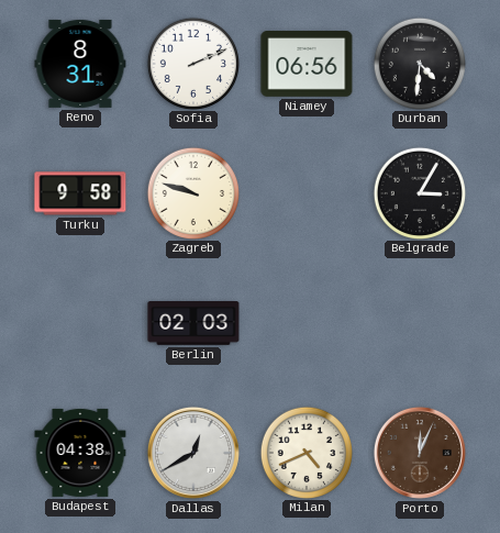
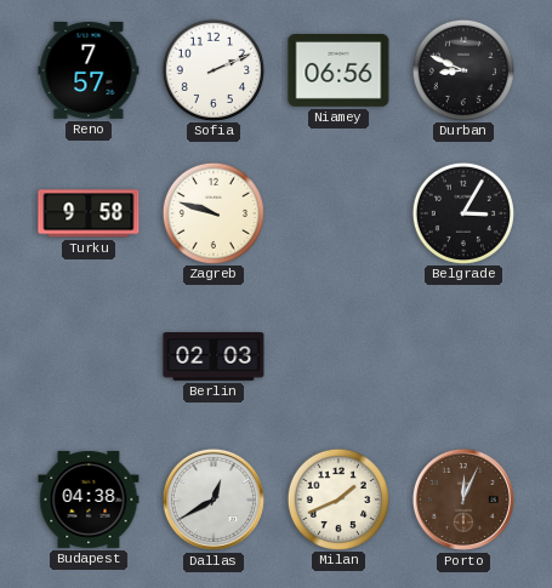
Reno: 8:31 -> 7:57 (89, 70)
Durban: 4:31 -> 8:49 (462, 69)
Milan: 4:41 -> 1:41 (337, 498)
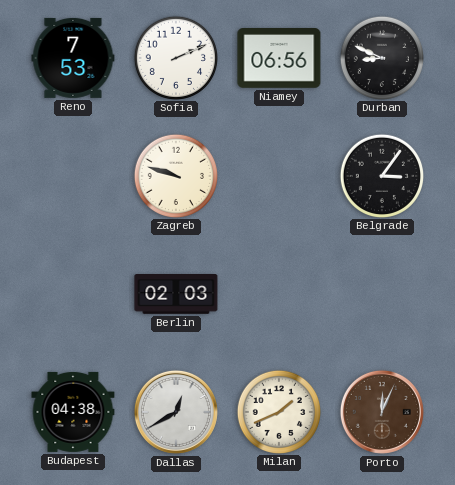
Reno: 7:57 -> 7:53 (73, 58)
Turku: 9:58 -> none (89, 213)
Belgrade: 3:05 -> 3:06 (381, 175)
